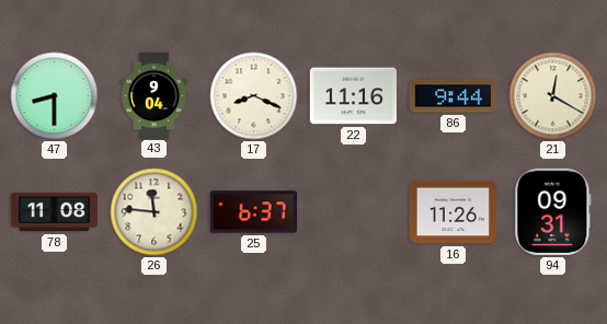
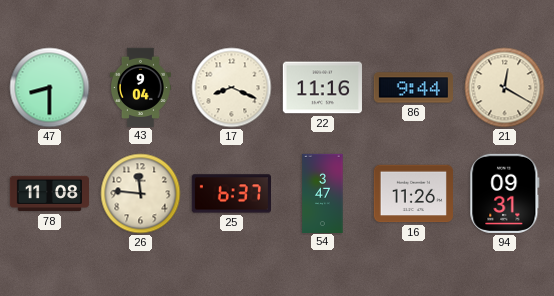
54: none -> 3:47 (323, 193)
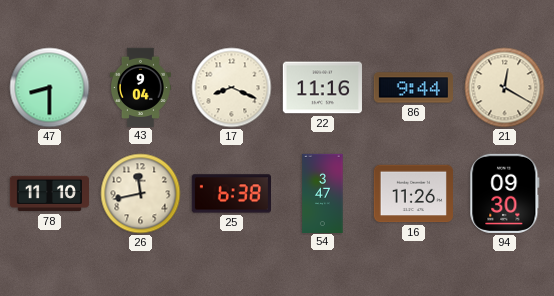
78: 11:08 -> 11:10 (49, 194)
26: 11:46 -> 11:43 (141, 194)
25: 6:37 -> 6:38 (231, 194)
94: 09:31 -> 09:30 (505, 193)
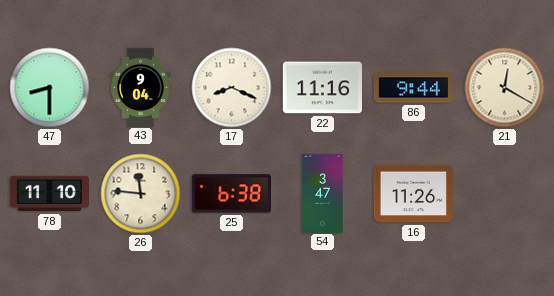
26: 11:43 -> 11:46 (141, 194)
94: 09:30 -> none (505, 193)
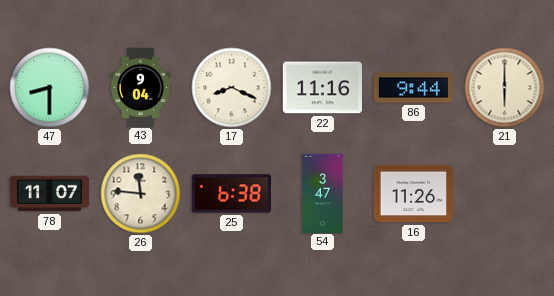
21: 12:20 -> 6:00 (505, 88)
78: 11:10 -> 11:07 (49, 194)
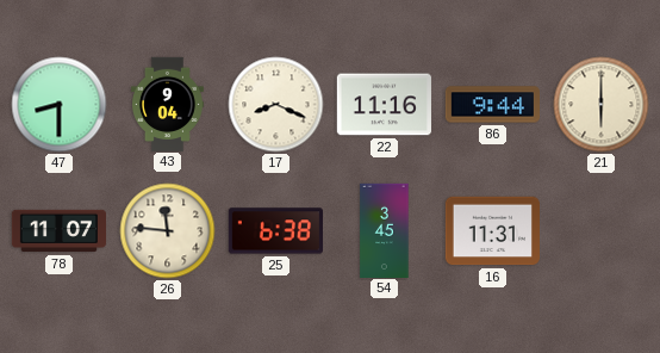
54: 3:47 -> 3:45 (385, 230)
16: 11:26 -> 11:31 (492, 231)
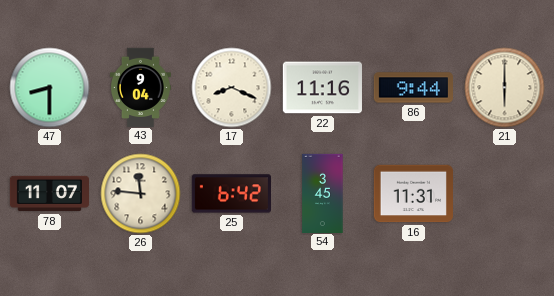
25: 6:38 -> 6:42 (231, 194)
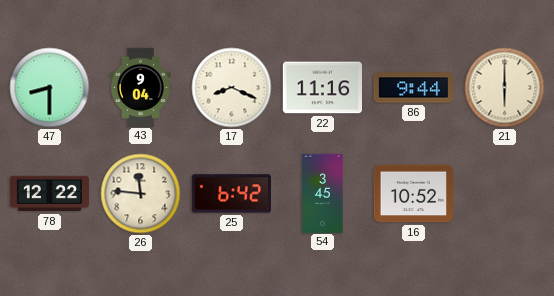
78: 11:07 -> 12:22 (49, 194)
16: 11:31 -> 10:52 (413, 194)
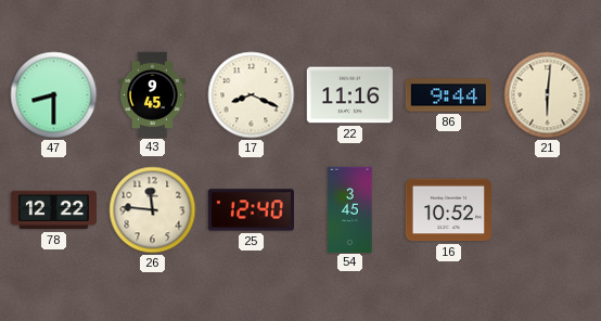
43: 9:04 -> 9:45 (152, 94)
21: 6:00 -> 6:01 (548, 95)
25: 6:42 -> 12:40 (251, 210)
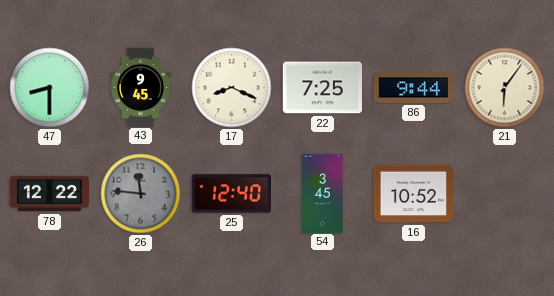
22: 11:16 -> 7:25 (322, 88)
21: 6:01 -> 6:06 (505, 88)
26 dial: cream -> grey (141, 194)
